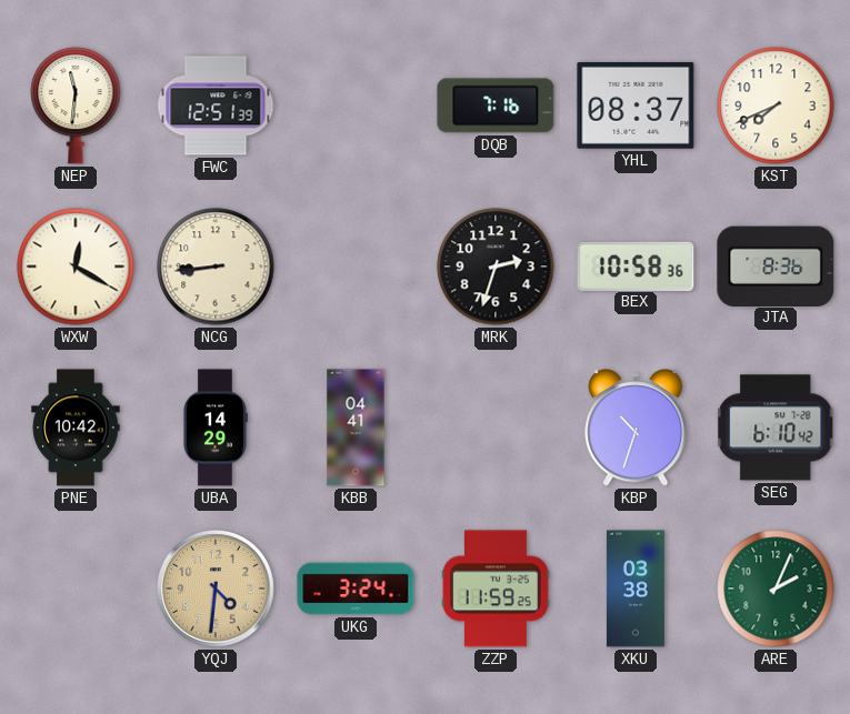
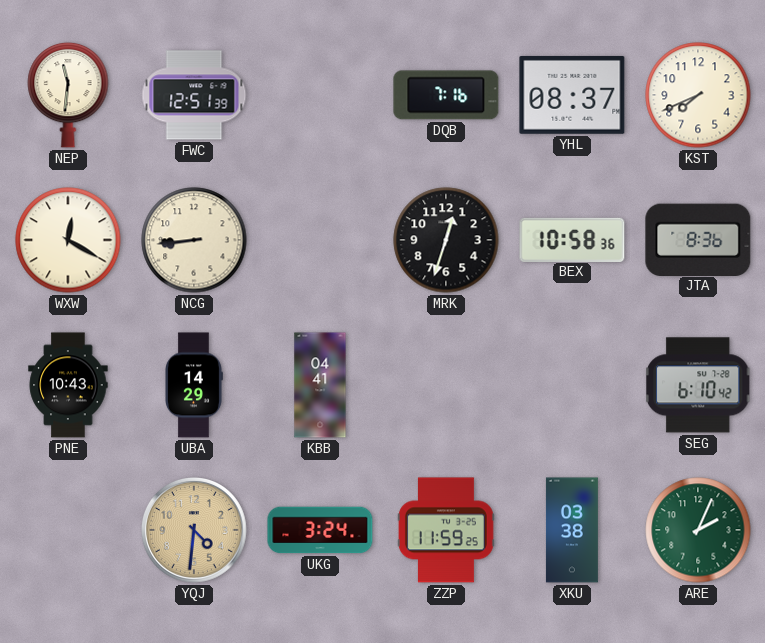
MRK: 2:33 -> 12:33 (446, 240)
PNE: 10:42 -> 10:43 (68, 385)
KBP: 10:33 -> none (636, 428)
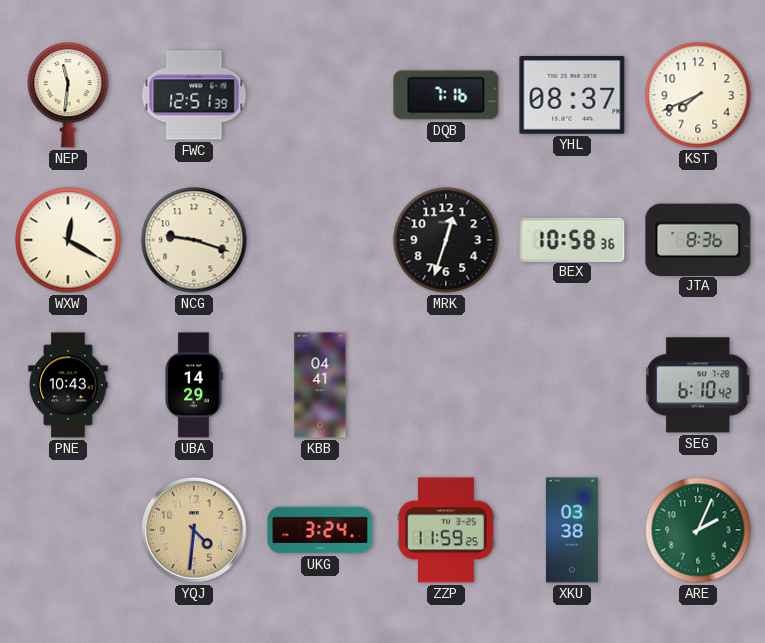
NCG: 8:44 -> 9:18 (194, 240)
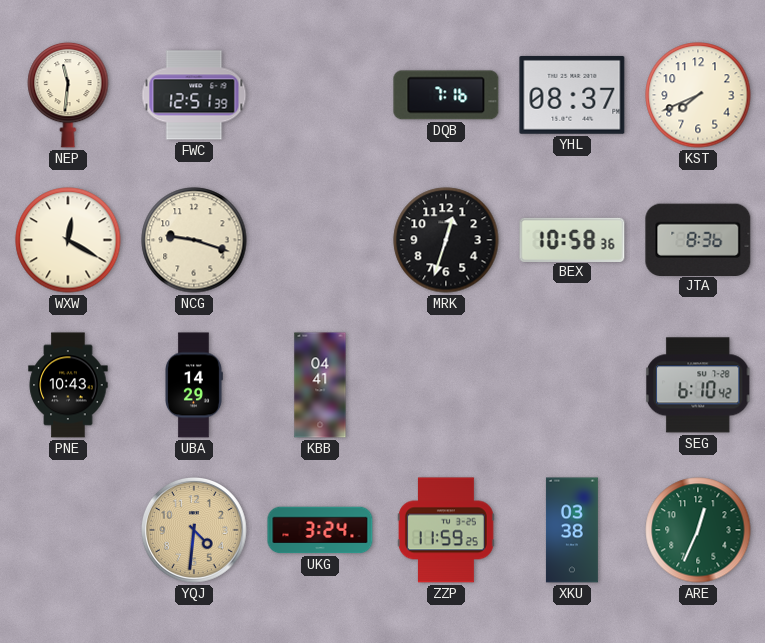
ARE: 2:04 -> 12:34 (698, 530)
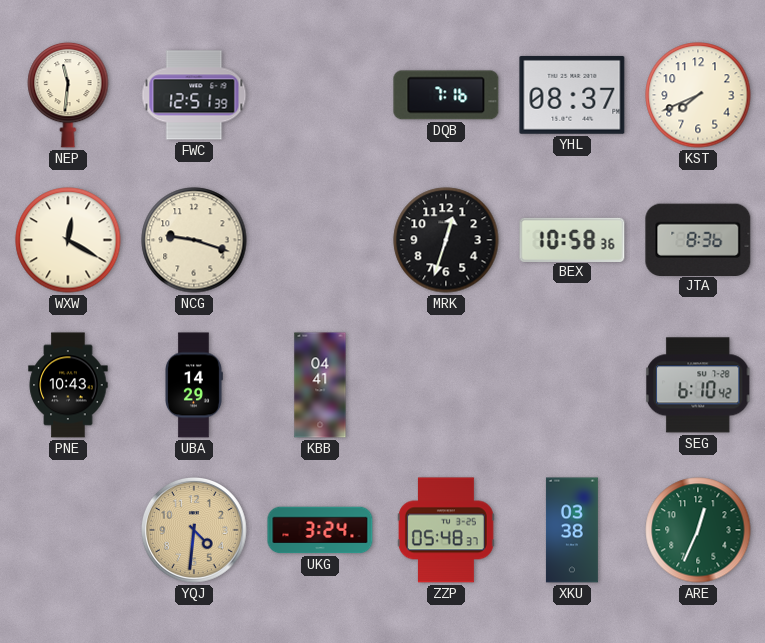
ZZP: 11:59 -> 05:48 (446, 530)
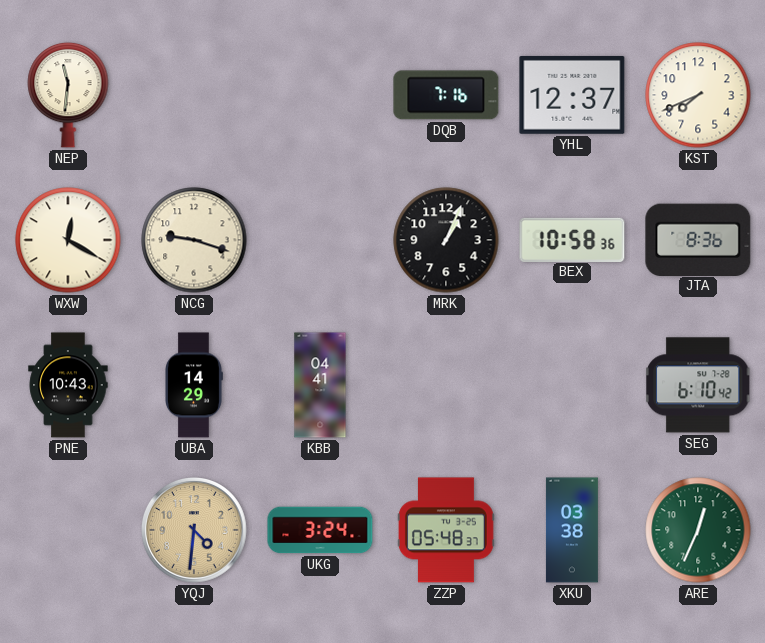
FWC: 12:51 -> none (194, 95)
YHL: 08:37 -> 12:37 (572, 95)
MRK: 12:33 -> 1:04 (446, 240)
